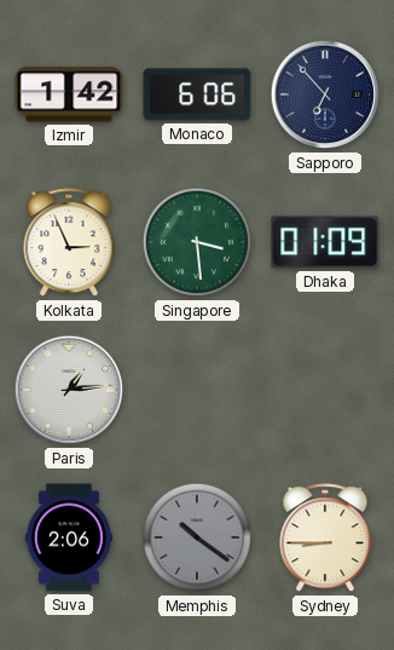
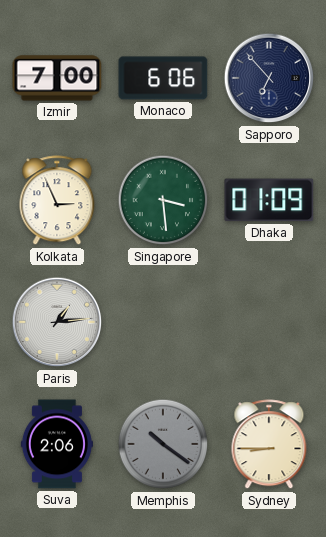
Izmir: 1:42 -> 7:00 (57, 78)
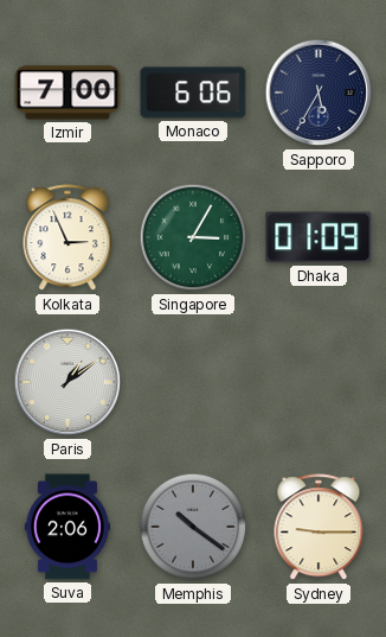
Sapporo: 6:53 -> 5:35 (319, 93)
Singapore: 3:29 -> 3:05 (193, 237)
Paris: 1:14 -> 1:09 (67, 382)
Sydney: 8:45 -> 9:15 (319, 528)
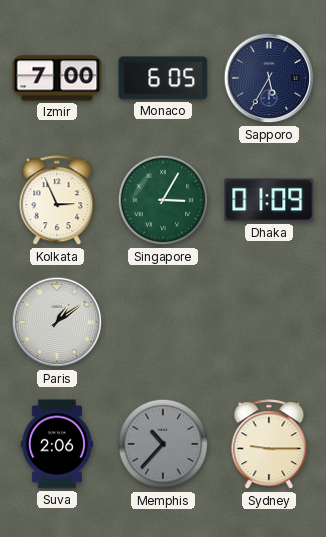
Monaco: 6:06 -> 6:05 (163, 78)
Memphis: 10:21 -> 10:37 (163, 444)
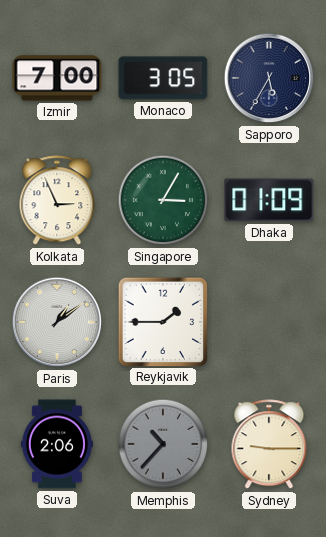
Monaco: 6:05 -> 3:05 (163, 78)
Reykjavik: none -> 1:45 (162, 321)
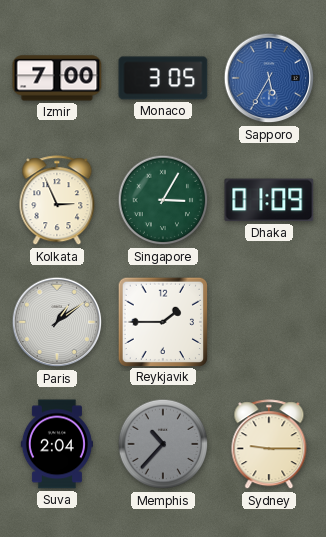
Sapporo dial: navy -> blue (269, 78)
Suva: 2:06 -> 2:04 (57, 444)
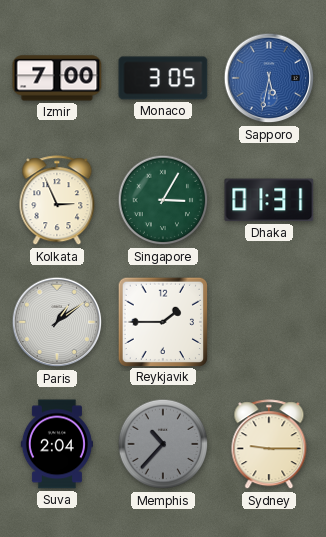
Sapporo: 5:35 -> 5:32 (269, 78)
Dhaka: 01:09 -> 01:31 (269, 200)
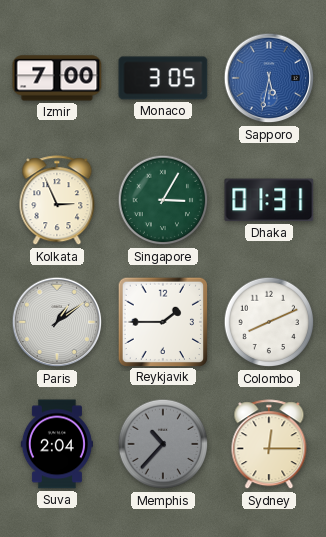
Colombo: none -> 8:11 (269, 322)
Sydney: 9:15 -> 12:15 (269, 445)
